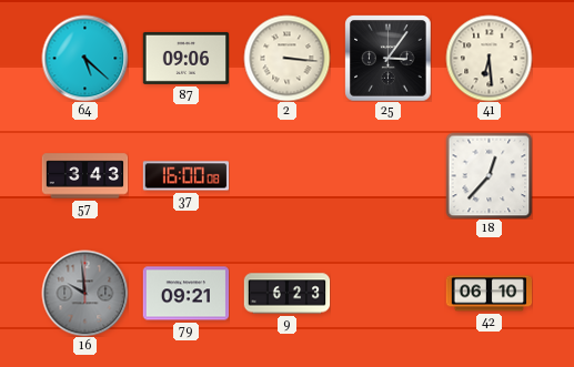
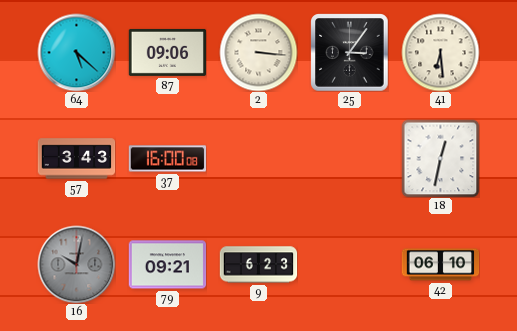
18: 12:37 -> 12:32 (440, 158)
16: 9:59 -> 10:02 (76, 264)
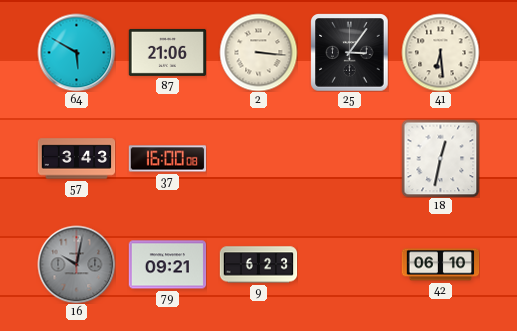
64: 5:22 -> 5:50 (76, 52)
87: 09:06 -> 21:06 (167, 52)
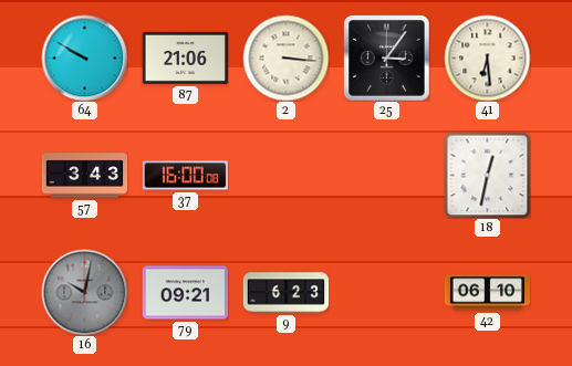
64: 5:50 -> 9:50 (84, 57)
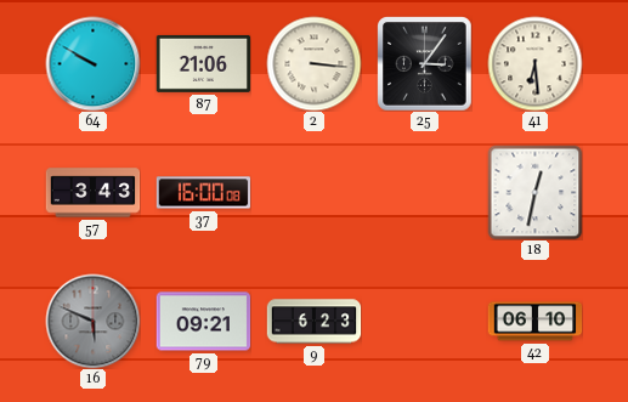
16: 10:02 -> 5:49 (92, 321)
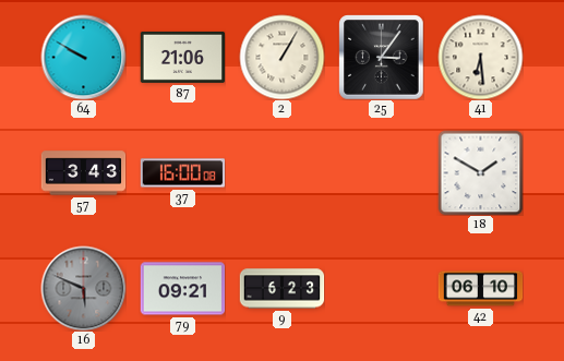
2: 3:16 -> 1:05 (281, 57)
18: 12:32 -> 1:50 (480, 172)
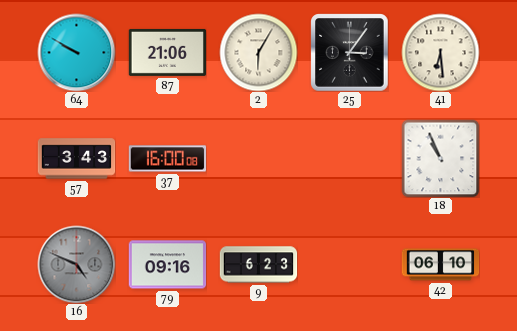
2: 1:05 -> 6:05 (258, 52)
18: 1:50 -> 10:56 (440, 158)
16: 5:49 -> 4:49 (76, 264)
79: 09:21 -> 09:16 (167, 265)
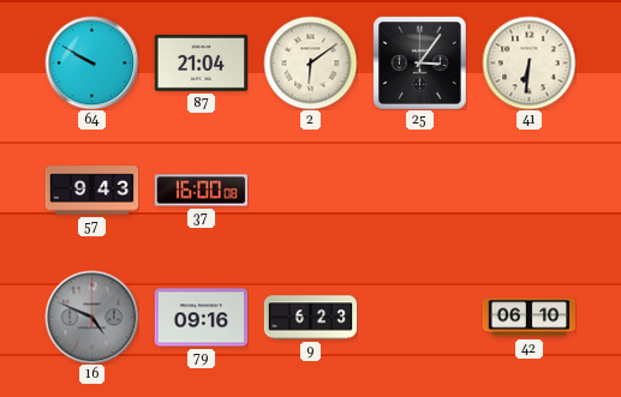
87: 21:06 -> 21:04 (201, 62)
2: 6:05 -> 6:09 (310, 62)
41: 6:29 -> 6:31 (529, 62)
57: 3:43 -> 9:43 (91, 191)
18: 10:56 -> none (440, 158)
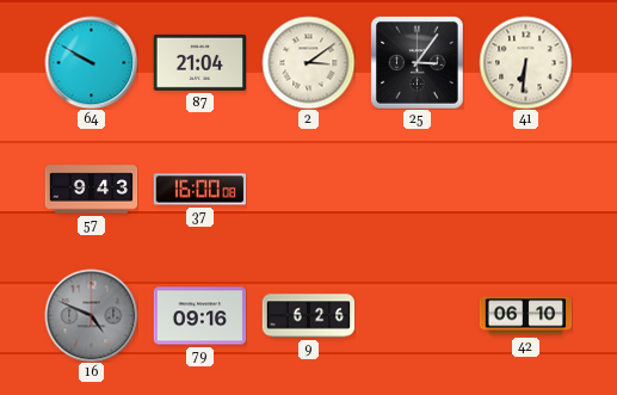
2: 6:09 -> 3:09 (308, 62)
9: 6:23 -> 6:26 (308, 316)
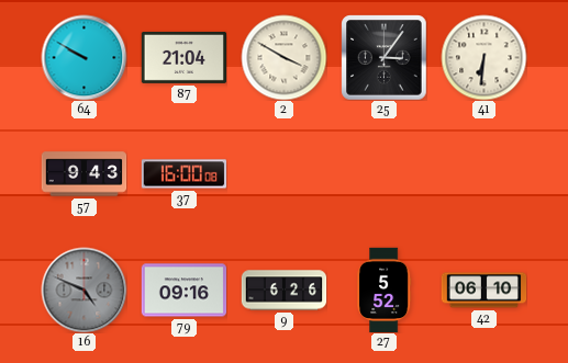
2: 3:09 -> 3:50 (283, 57)
27: none -> 5:52 (385, 290)
